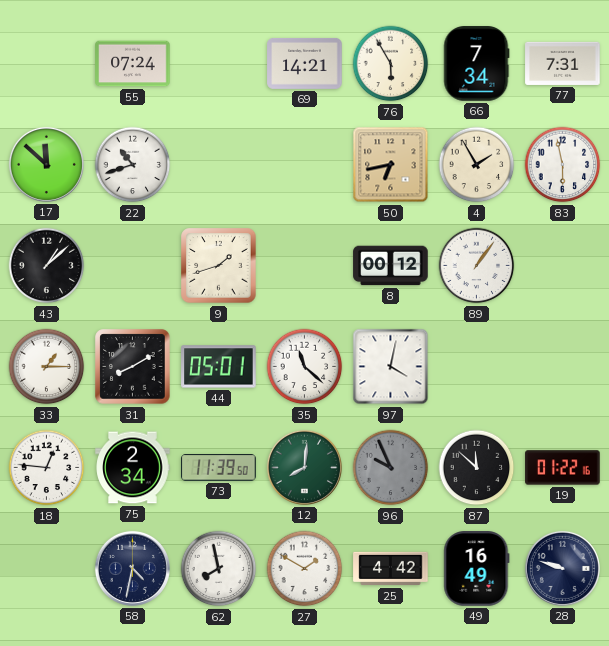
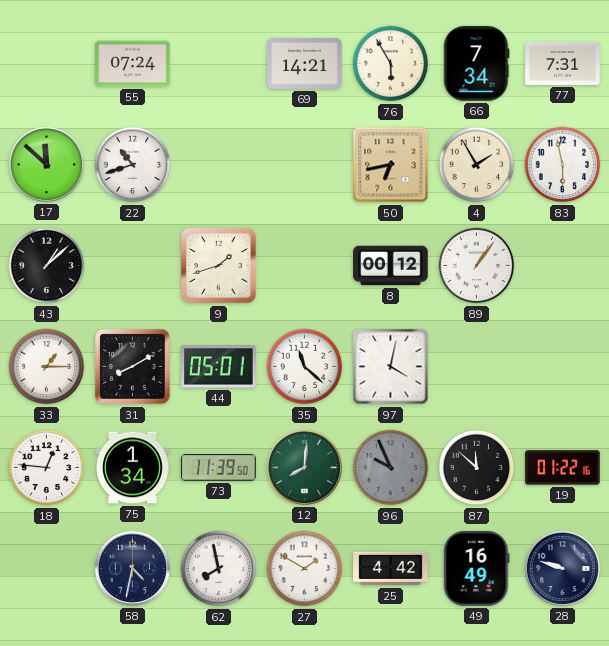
75: 2:34 -> 1:34 (133, 468)
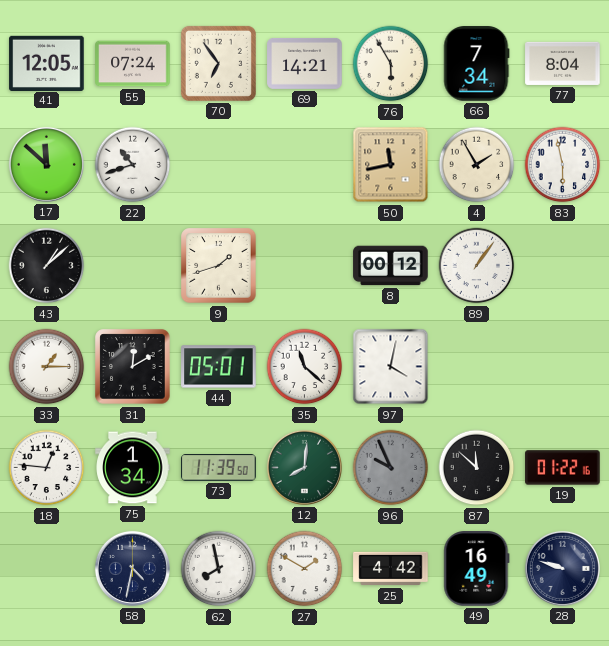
41: none -> 12:05 (47, 63)
70: none -> 6:54 (218, 63)
77: 7:31 -> 8:04 (563, 63)
50: 6:43 -> 11:43 (391, 165)
31: 8:10 -> 12:10 (133, 367)
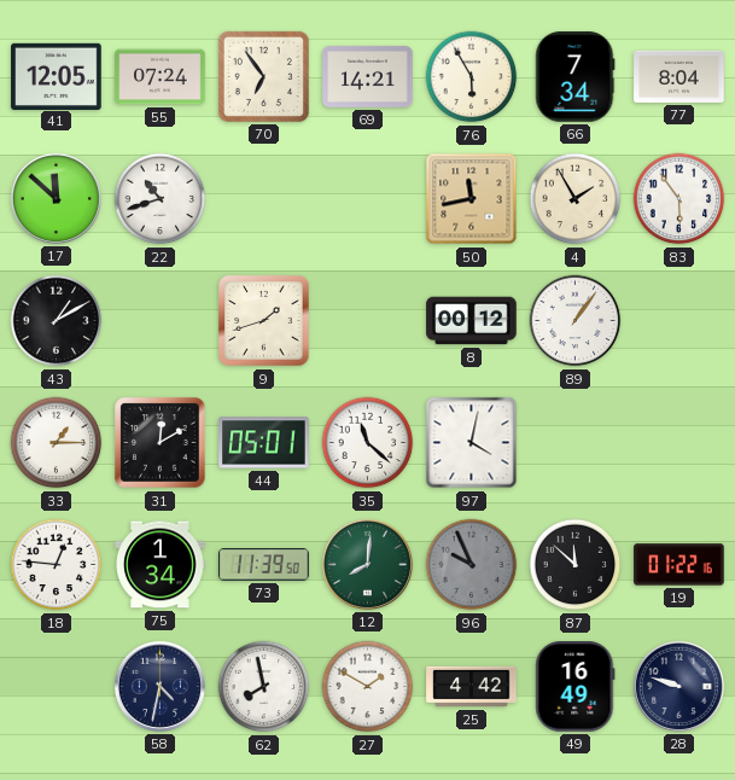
83: 5:58 -> 5:54 (679, 199)
43: 1:08 -> 1:10 (57, 321)
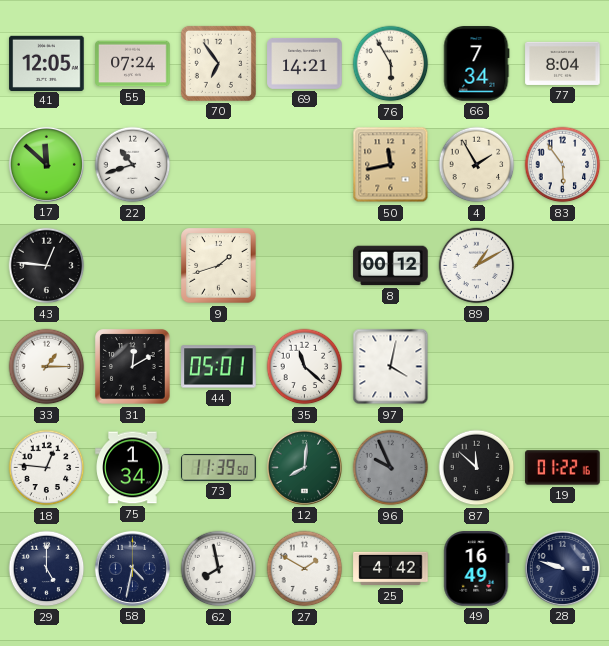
43: 1:10 -> 12:46 (47, 266)
89: 1:06 -> 1:10 (477, 266)
29: none -> 5:00 (47, 569)
